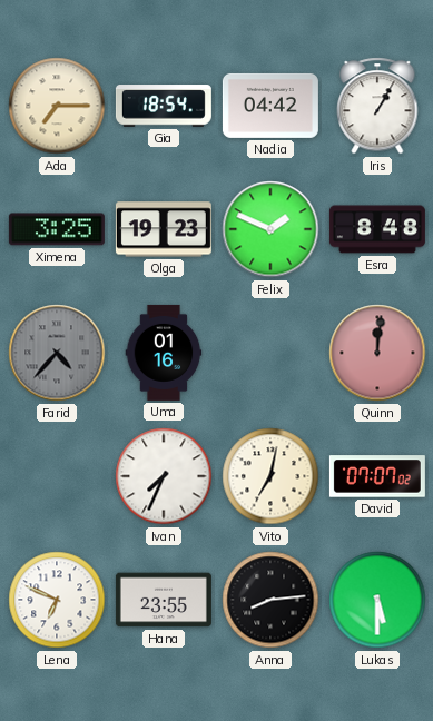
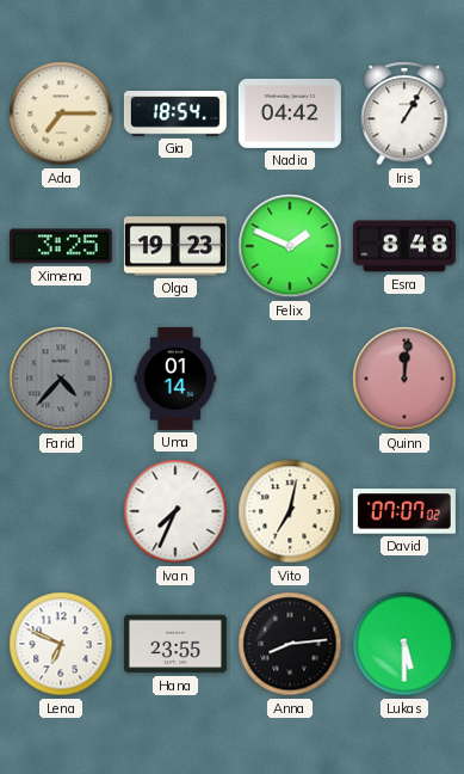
Uma: 01:16 -> 01:14 (175, 379)
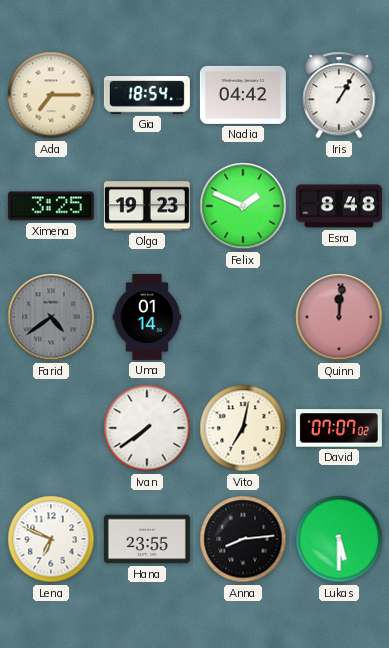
Farid: 4:37 -> 4:39 (51, 317)
Ivan: 7:34 -> 7:39 (147, 428)
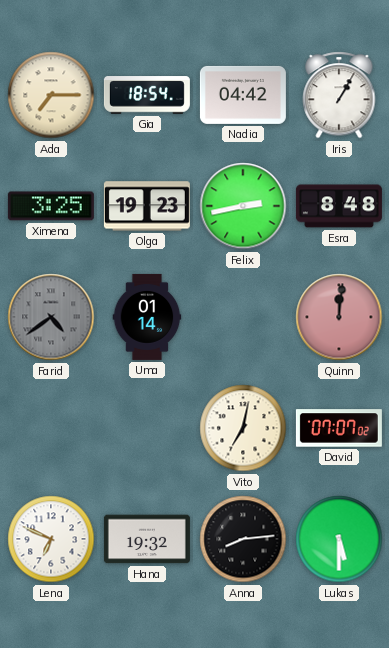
Felix: 1:49 -> 2:43 (243, 206)
Ivan: 7:39 -> none (147, 428)
Hana: 23:55 -> 19:32 (147, 539)
